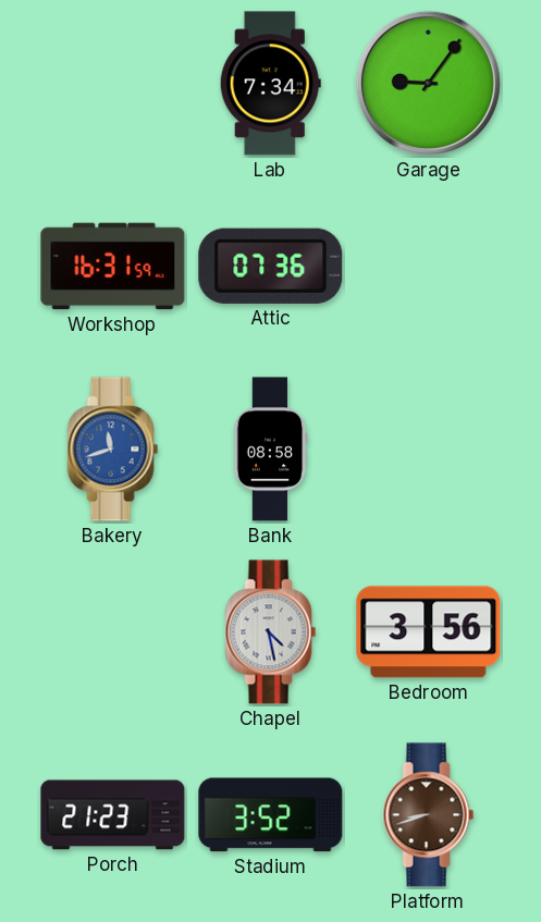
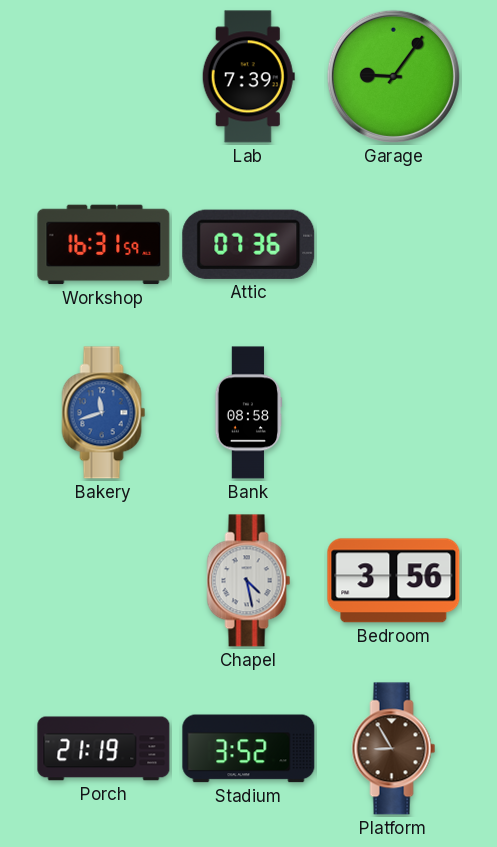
Lab: 7:34 -> 7:39 (248, 77)
Porch: 21:23 -> 21:19 (104, 749)
Platform: 8:42 -> 8:55 (394, 749)
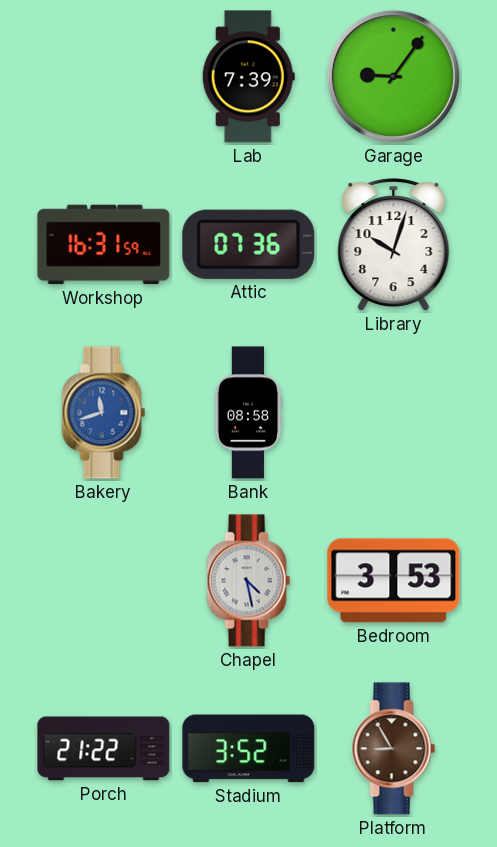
Library: none -> 10:03 (394, 245)
Bedroom: 3:56 -> 3:53 (394, 581)
Porch: 21:19 -> 21:22 (104, 749)
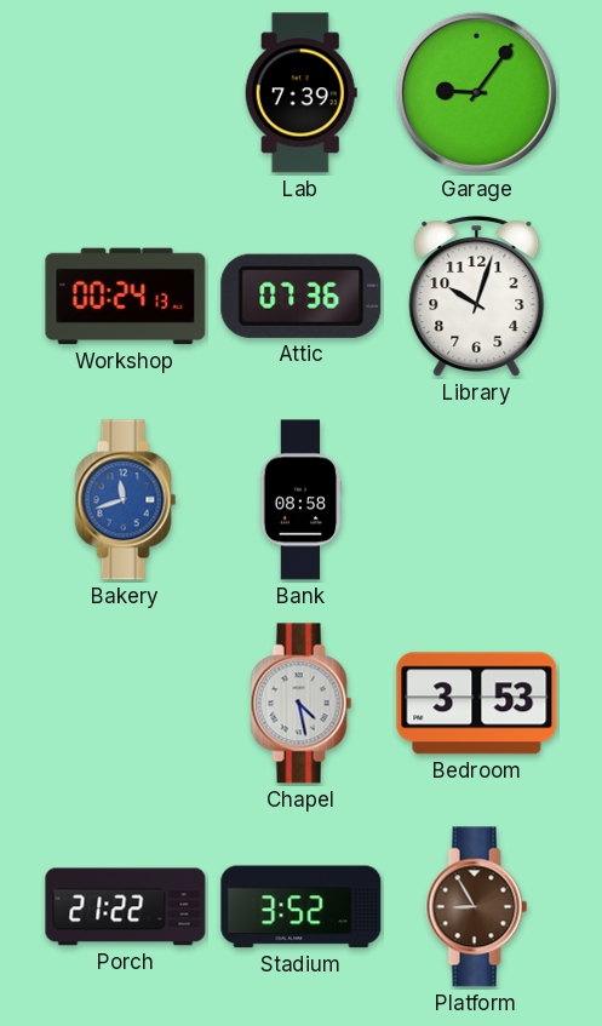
Workshop: 16:31 -> 00:24 (126, 297)
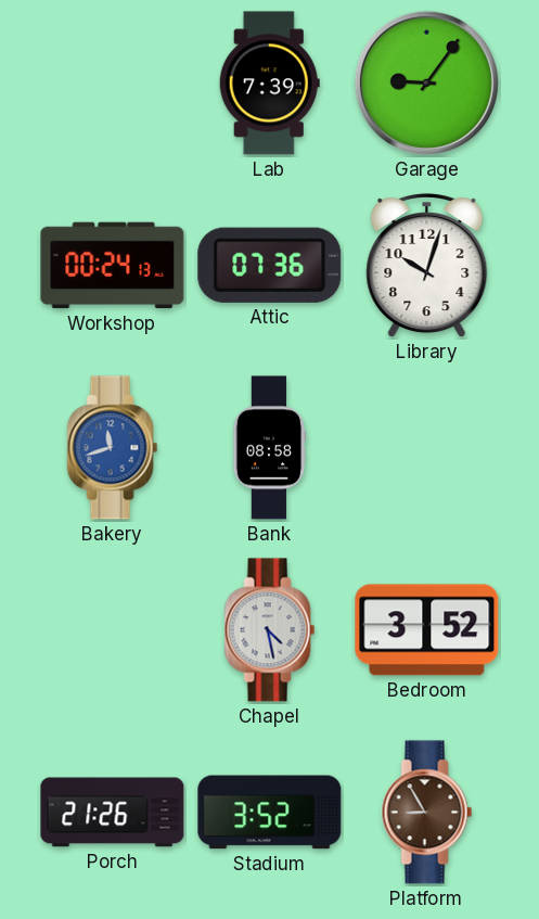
Bedroom: 3:53 -> 3:52 (427, 630)
Porch: 21:22 -> 21:26 (113, 813)
